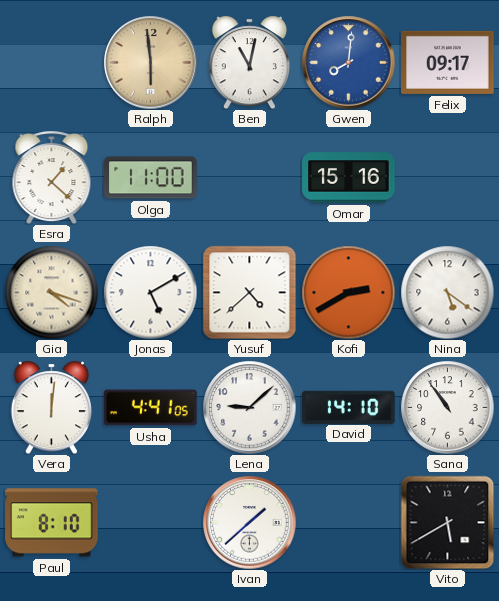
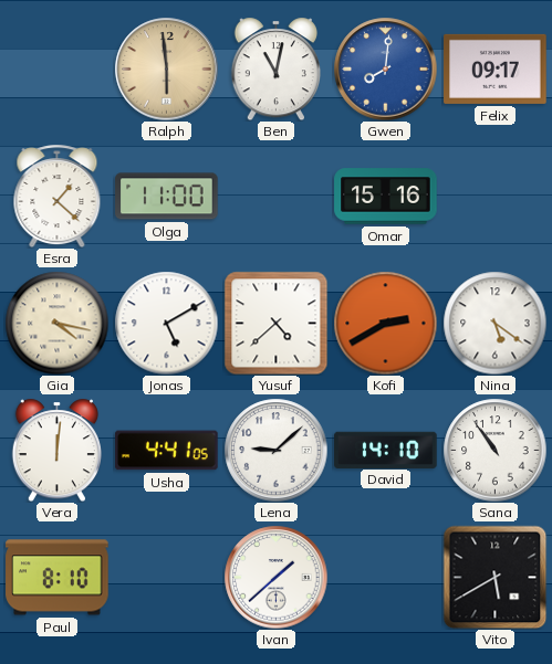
Gia: 4:18 -> 4:17 (56, 323)
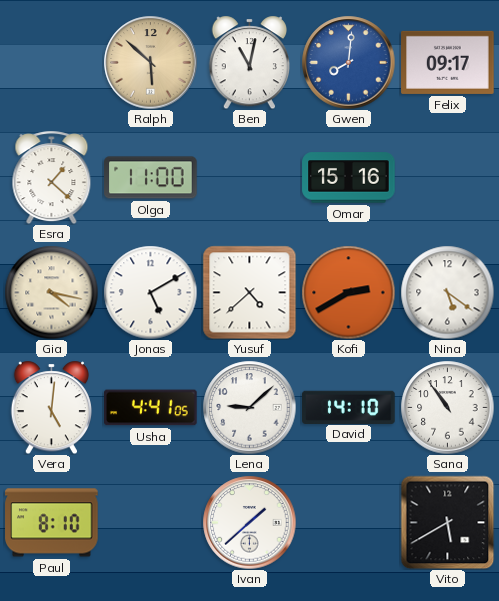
Ralph: 5:59 -> 5:52 (150, 62)
Vera: 12:01 -> 5:01 (51, 407)
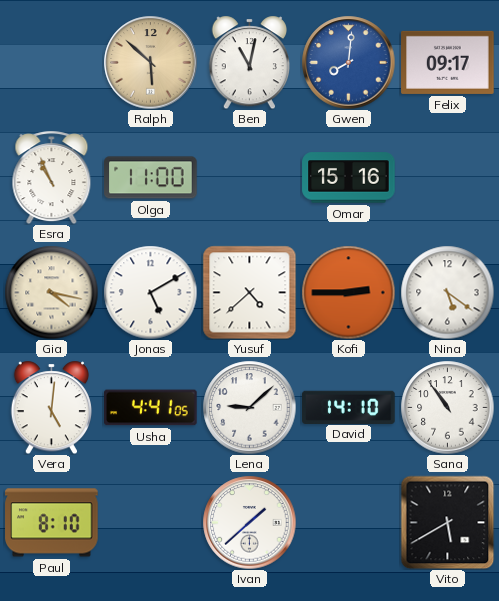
Esra: 1:22 -> 10:56 (52, 177)
Kofi: 2:40 -> 2:45 (348, 292)
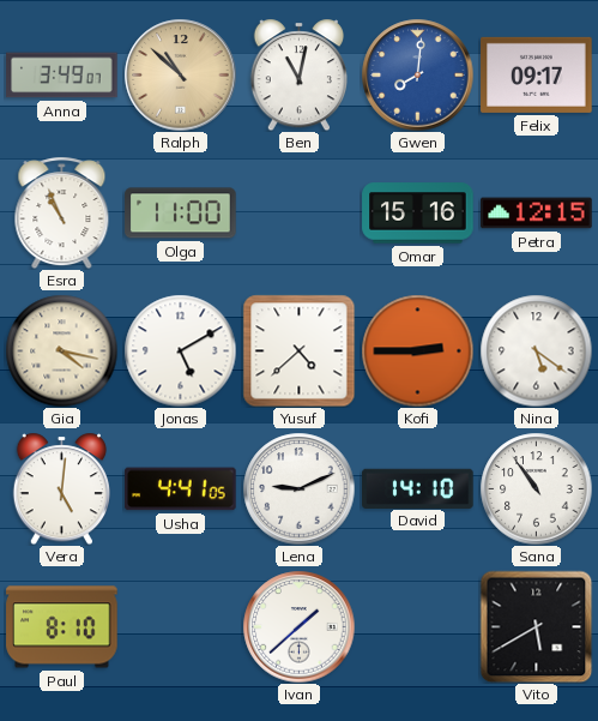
Anna: none -> 3:49 (62, 76)
Ralph: 5:52 -> 10:52 (180, 74)
Petra: none -> 12:15 (537, 214)
Lena: 9:08 -> 9:11 (298, 488)
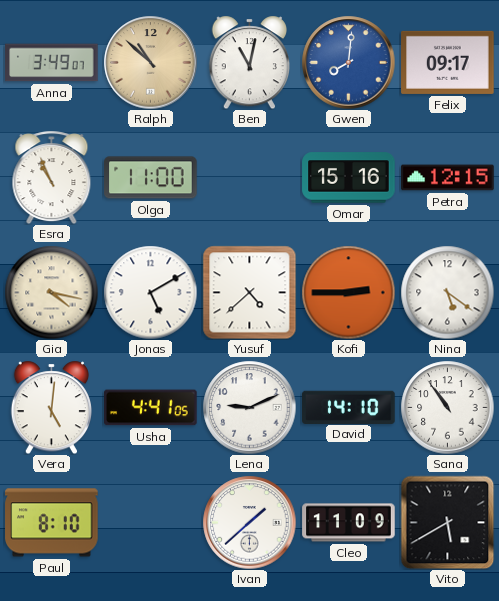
Cleo: none -> 11:09 (349, 523)
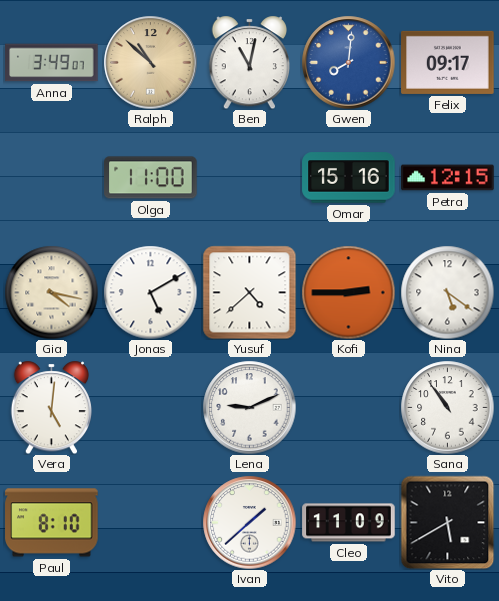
Esra: 10:56 -> none (52, 177)
Usha: 4:41 -> none (151, 408)
David: 14:10 -> none (349, 407)
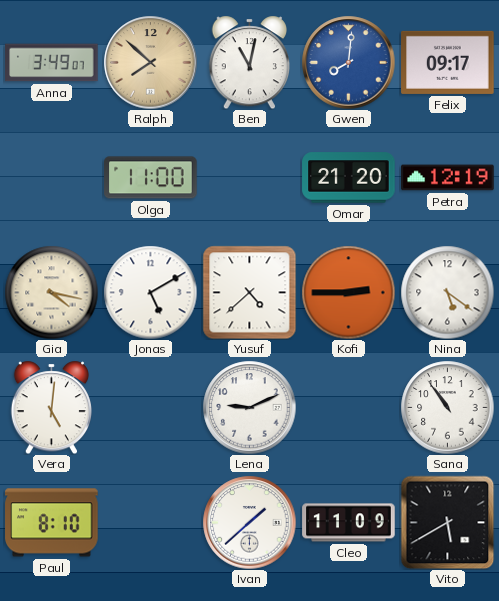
Ralph: 10:52 -> 7:52 (150, 62)
Omar: 15:16 -> 21:20 (349, 178)
Petra: 12:15 -> 12:19 (448, 178)
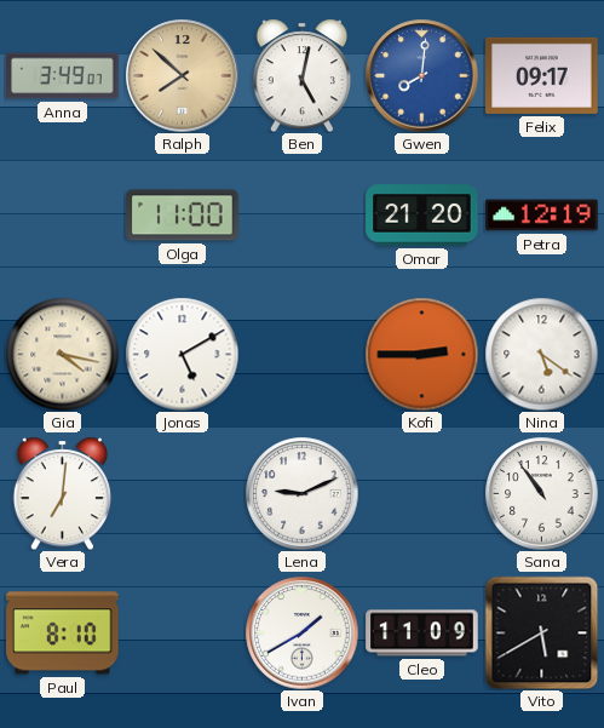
Ben: 11:02 -> 5:02 (301, 75)
Yusuf: 4:38 -> none (249, 292)
Vera: 5:01 -> 7:01 (62, 493)
Ivan: 1:38 -> 1:40 (301, 632)
